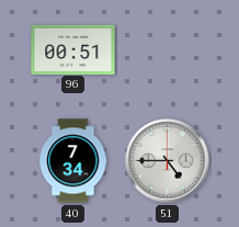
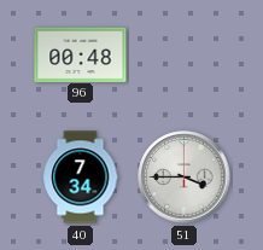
96: 00:51 -> 00:48 (81, 54)
51: 4:45 -> 3:45 (185, 178)
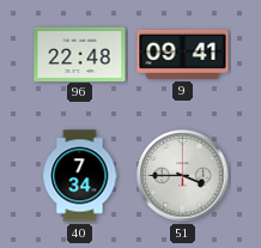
96: 00:48 -> 22:48 (80, 54)
9: none -> 09:41 (183, 54)
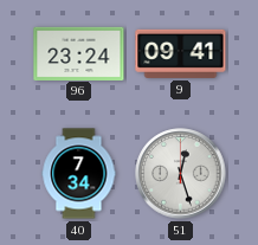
96: 22:48 -> 23:24 (79, 53)
51: 3:45 -> 12:27 (181, 174)
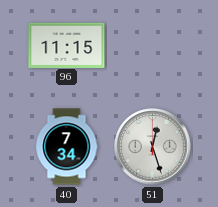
96: 23:24 -> 11:15 (67, 45)
9: 09:41 -> none (181, 53)
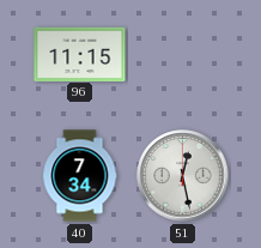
51: 12:27 -> 12:28 (183, 176)
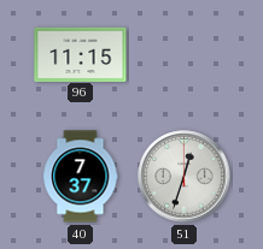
40: 7:34 -> 7:37 (81, 177)
51: 12:28 -> 12:33 (185, 177)
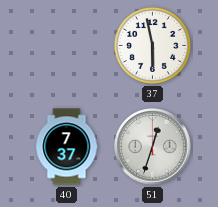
96: 11:15 -> none (81, 54)
37: none -> 5:58 (152, 45)
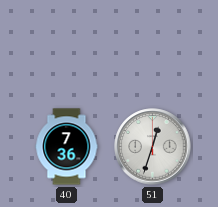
37: 5:58 -> none (152, 45)
40: 7:37 -> 7:36 (67, 147)
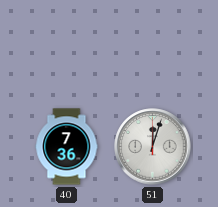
51: 12:33 -> 12:03 (153, 147)
